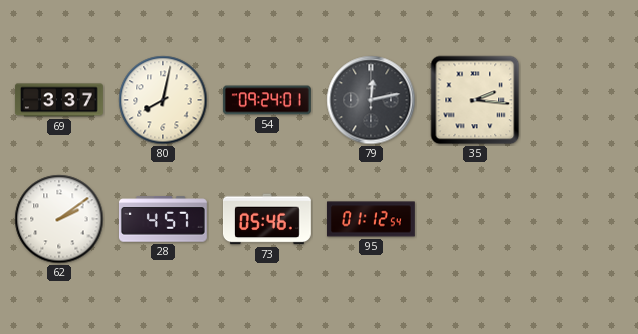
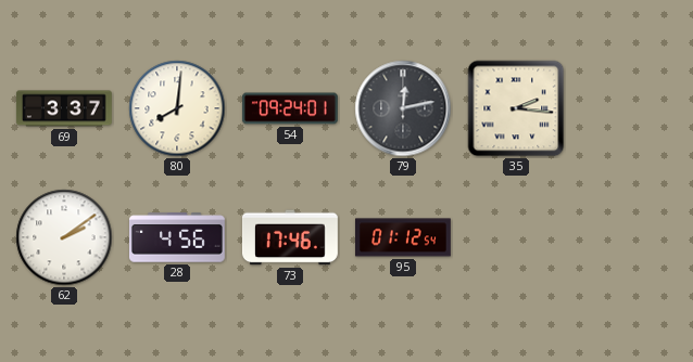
80: 8:02 -> 8:01 (177, 108)
28: 4:57 -> 4:56 (177, 237)
73: 05:46 -> 17:46 (290, 237)
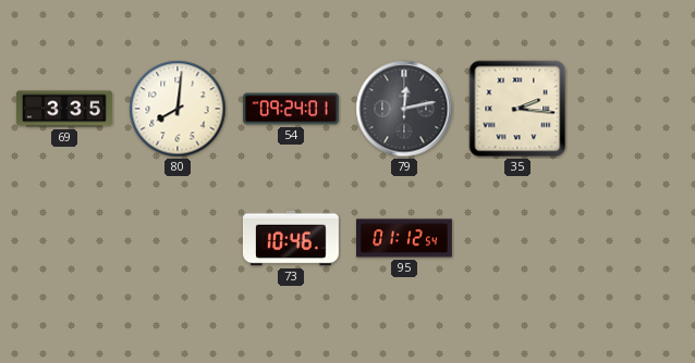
69: 3:37 -> 3:35 (64, 109)
62: 2:09 -> none (64, 237)
28: 4:56 -> none (177, 237)
73: 17:46 -> 10:46 (291, 238)
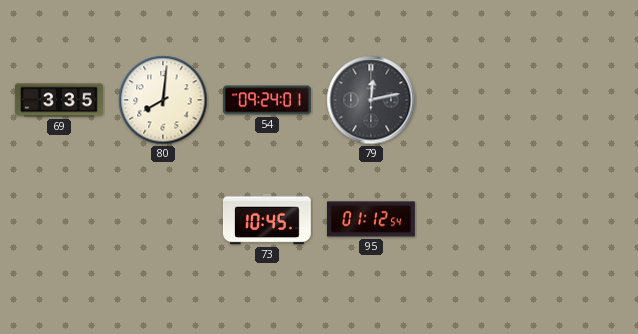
35: 2:16 -> none (517, 109)
73: 10:46 -> 10:45 (267, 219)
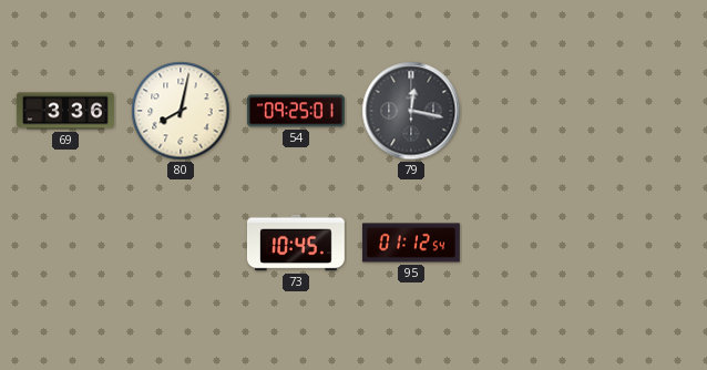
69: 3:35 -> 3:36 (65, 111)
80: 8:01 -> 8:02 (181, 111)
54: 09:24 -> 09:25 (296, 111)
79: 12:13 -> 12:17 (411, 111)
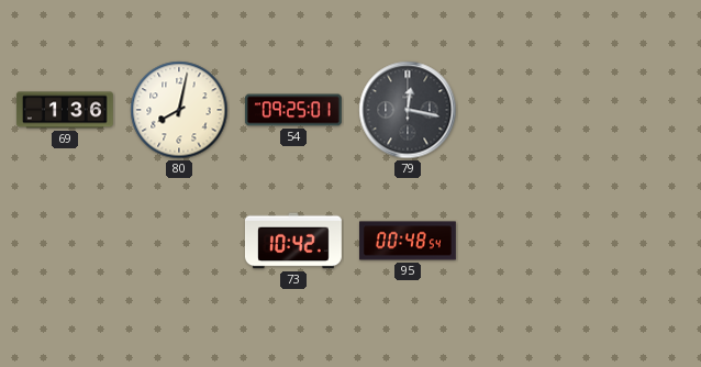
69: 3:36 -> 1:36 (65, 110)
73: 10:45 -> 10:42 (293, 241)
95: 01:12 -> 00:48 (409, 241)
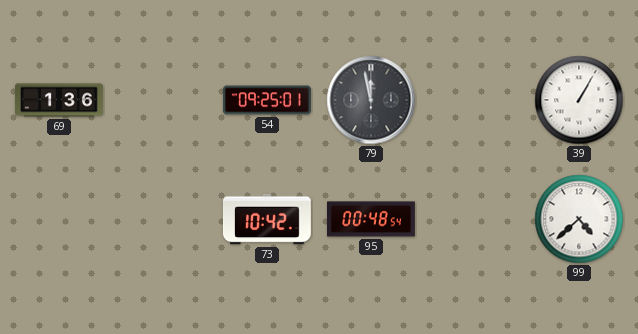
80: 8:02 -> none (179, 110)
79: 12:17 -> 11:58 (371, 100)
39: none -> 1:05 (579, 100)
99: none -> 4:38 (579, 219)
